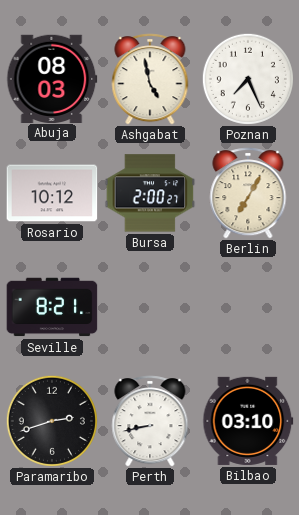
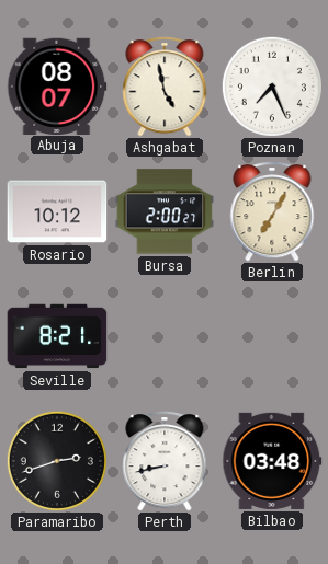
Abuja: 08:03 -> 08:07 (57, 85)
Bilbao: 03:10 -> 03:48 (272, 461)
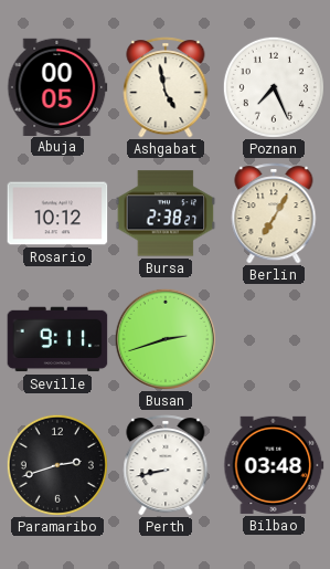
Abuja: 08:07 -> 00:05 (57, 86)
Bursa: 2:00 -> 2:38 (166, 213)
Seville: 8:21 -> 9:11 (57, 339)
Busan: none -> 2:42 (166, 339)
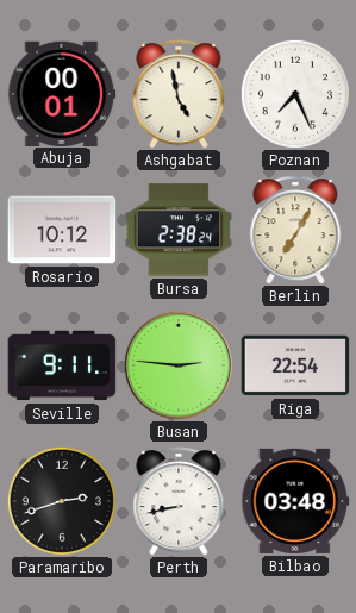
Abuja: 00:05 -> 00:01 (62, 93)
Bursa: 2:38:27 -> 2:38:24 (179, 230)
Busan: 2:42 -> 2:46 (179, 365)
Riga: none -> 22:54 (295, 365)
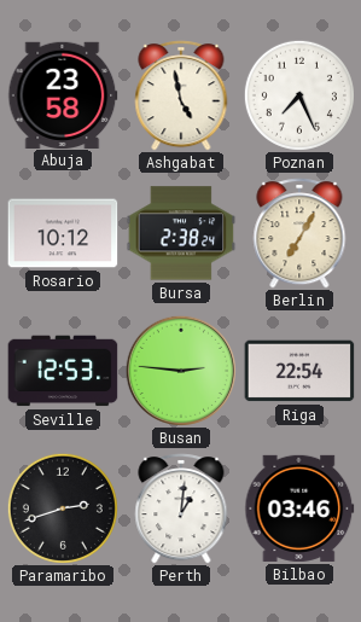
Abuja: 00:01 -> 23:58 (63, 94)
Seville: 9:11 -> 12:53 (63, 371)
Perth: 8:43 -> 1:01 (181, 508)
Bilbao: 03:48 -> 03:46 (299, 508)
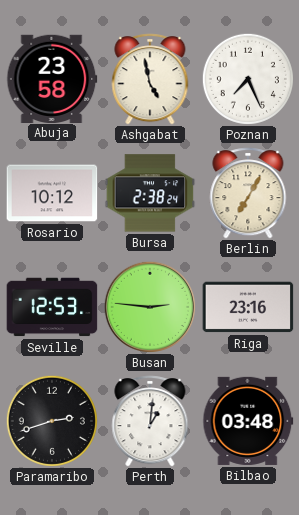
Riga: 22:54 -> 23:16 (248, 307)
Bilbao: 03:46 -> 03:48 (248, 421)
